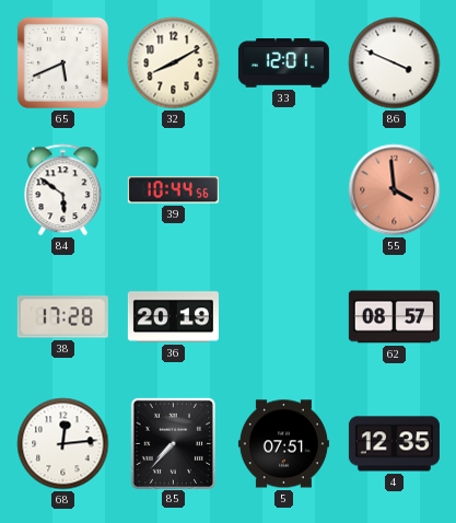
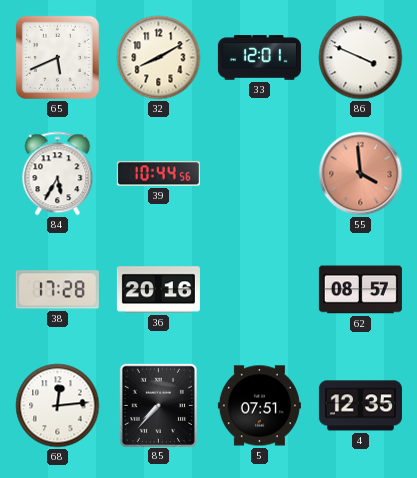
84: 5:51 -> 5:35 (58, 174)
36: 20:19 -> 20:16 (158, 290)
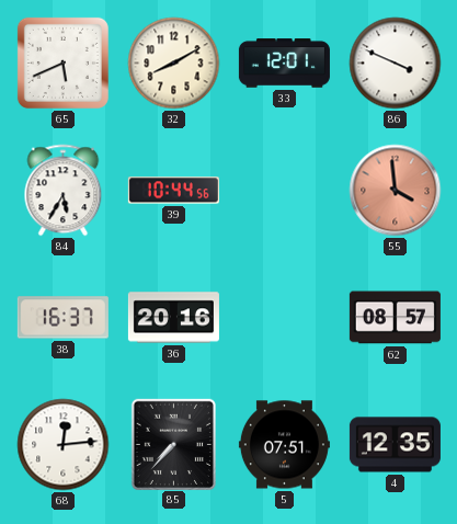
38: 17:28 -> 16:37 (62, 318)
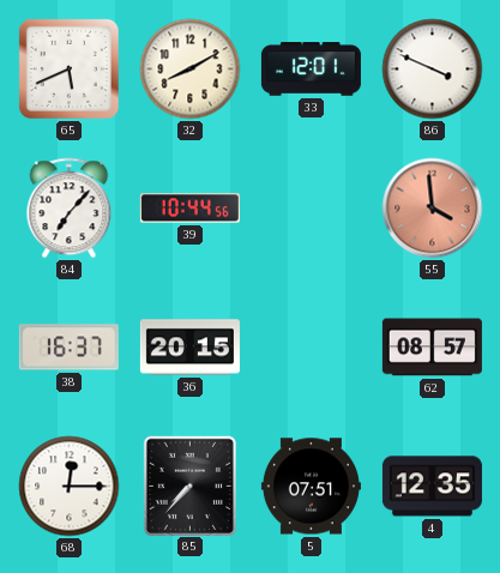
84: 5:35 -> 7:07 (70, 209)
36: 20:16 -> 20:15 (189, 348)
68: 12:14 -> 12:15 (70, 487)
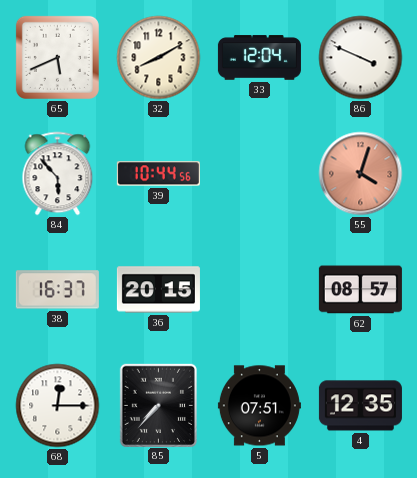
33: 12:01 -> 12:04 (259, 58)
84: 7:07 -> 5:53 (58, 174)
55: 3:59 -> 4:03 (361, 174)
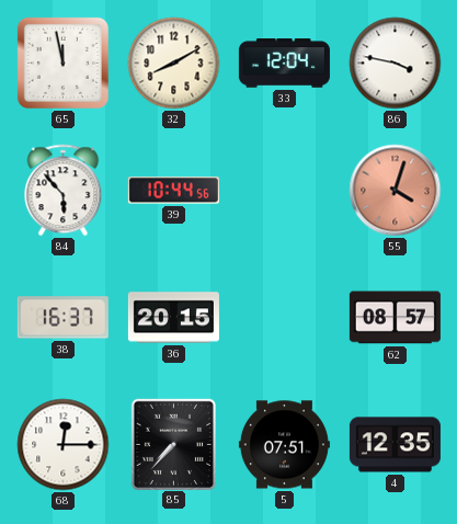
65: 5:41 -> 11:58 (62, 62)
86: 3:49 -> 3:47 (396, 64)
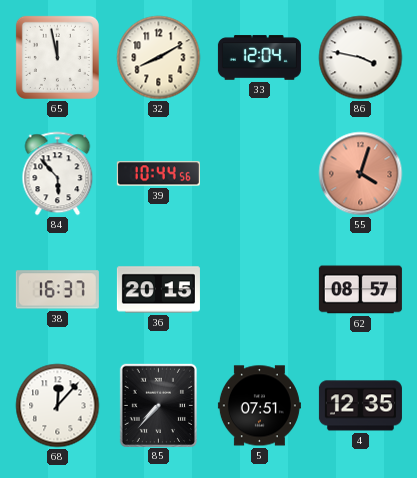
68: 12:15 -> 12:07 (58, 406)
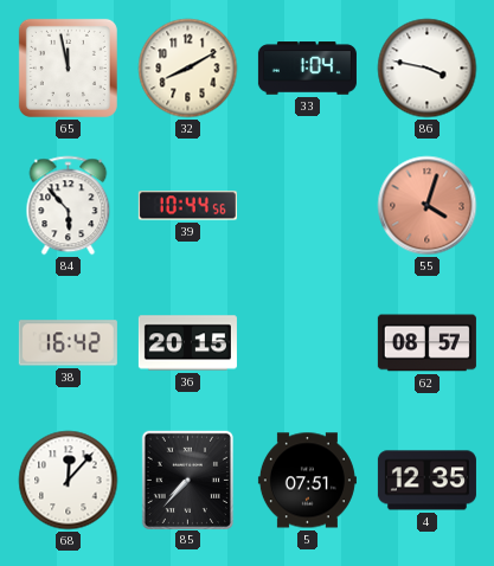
33: 12:04 -> 1:04 (307, 69)
38: 16:37 -> 16:42 (68, 343)
